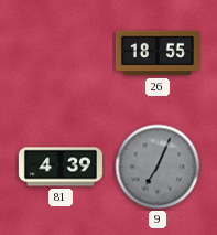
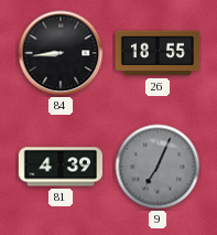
84: none -> 8:44 (61, 53)
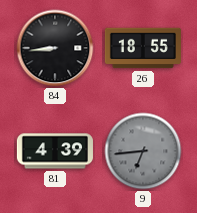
9: 7:04 -> 6:44 (143, 151)
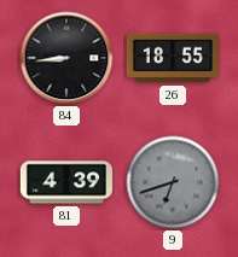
9: 6:44 -> 6:42 (173, 182)
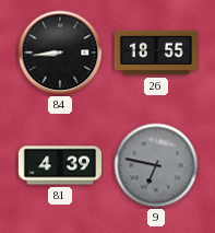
9: 6:42 -> 6:47 (156, 165)
